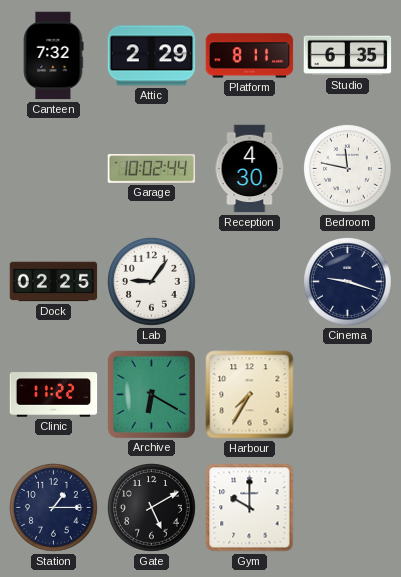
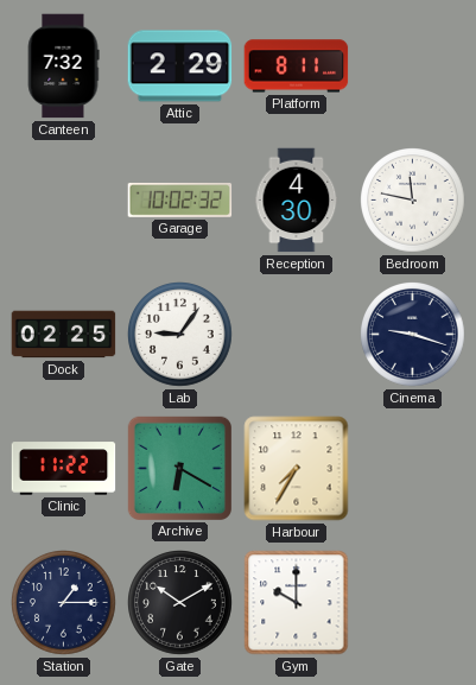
Studio: 6:35 -> none (348, 56)
Garage: 10:02:44 -> 10:02:32 (180, 201)
Gate: 5:10 -> 10:10 (180, 603)
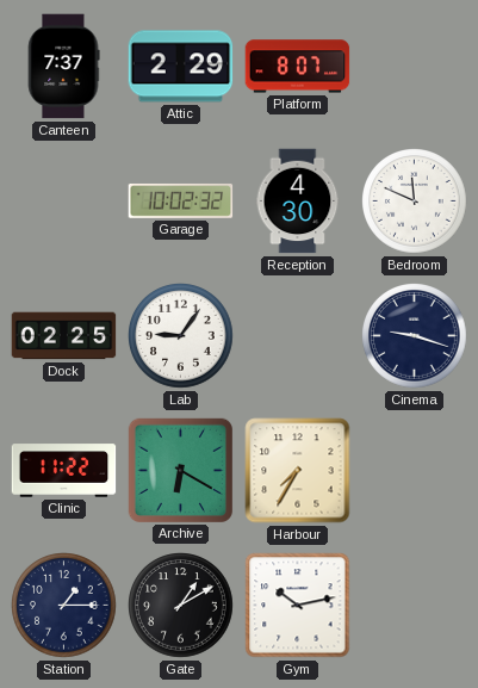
Canteen: 7:32 -> 7:37 (63, 67)
Platform: 8:11 -> 8:07 (298, 67)
Bedroom: 11:47 -> 11:49 (415, 202)
Gate: 10:10 -> 1:10 (181, 606)
Gym: 10:00 -> 10:13 (298, 606)
